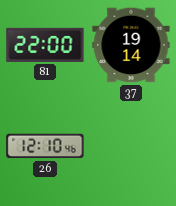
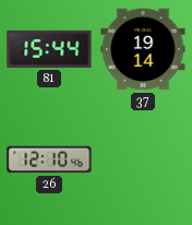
81: 22:00 -> 15:44 (49, 49)
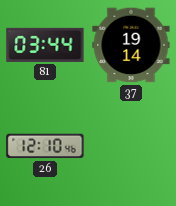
81: 15:44 -> 03:44 (45, 45)
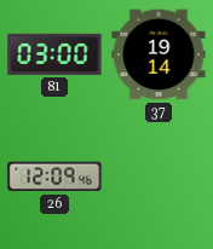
81: 03:44 -> 03:00 (54, 54)
26: 12:10 -> 12:09 (54, 176)
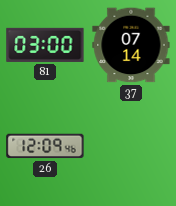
37: 19:14 -> 07:14 (131, 45)
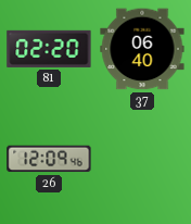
81: 03:00 -> 02:20 (49, 49)
37: 07:14 -> 06:40 (142, 49)
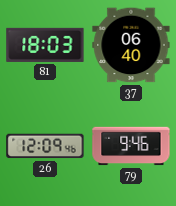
81: 02:20 -> 18:03 (45, 45)
79: none -> 9:46 (131, 146)
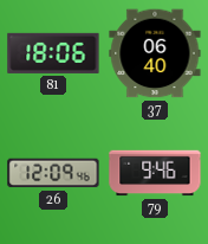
81: 18:03 -> 18:06 (53, 53)
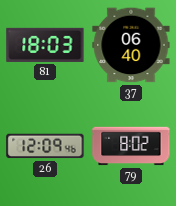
81: 18:06 -> 18:03 (45, 45)
79: 9:46 -> 8:02 (131, 146)
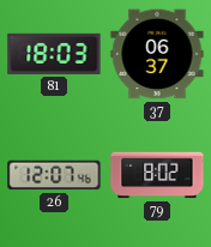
37: 06:40 -> 06:37 (157, 54)
26: 12:09 -> 12:07 (54, 175)
